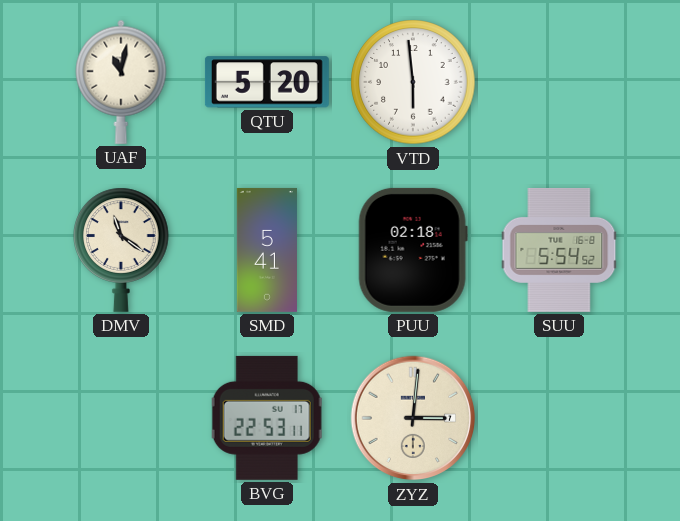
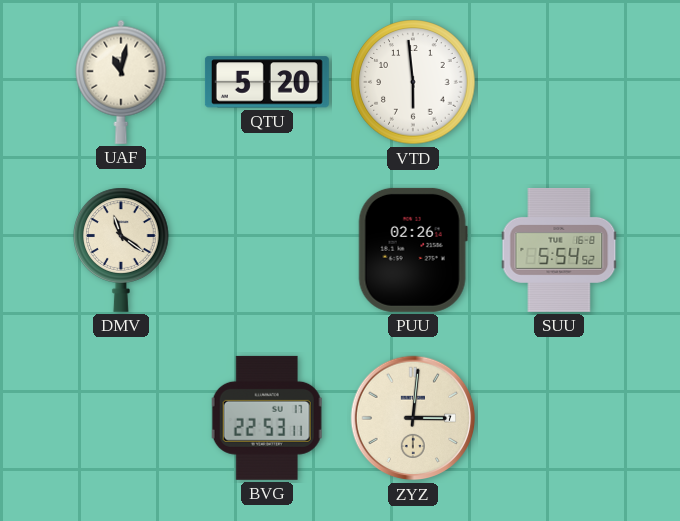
SMD: 5:41 -> none (267, 250)
PUU: 02:18 -> 02:26 (413, 250)
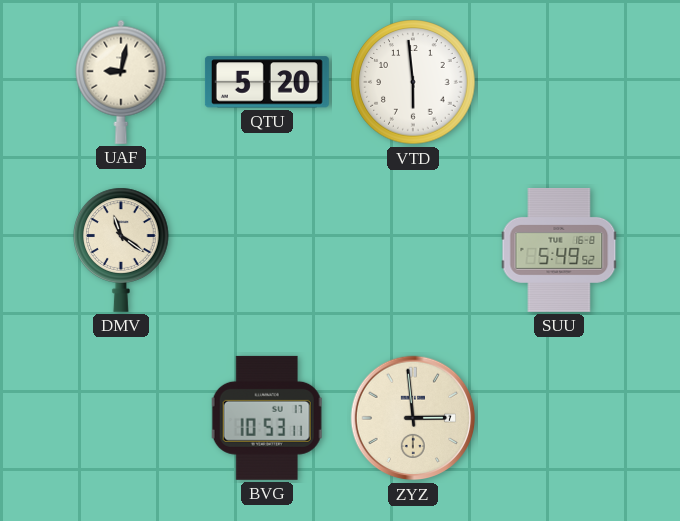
UAF: 11:02 -> 9:02 (121, 82)
PUU: 02:26 -> none (413, 250)
SUU: 5:54 -> 5:49 (559, 250)
BVG: 22:53 -> 10:53 (267, 418)
ZYZ: 3:01 -> 2:59 (413, 418)
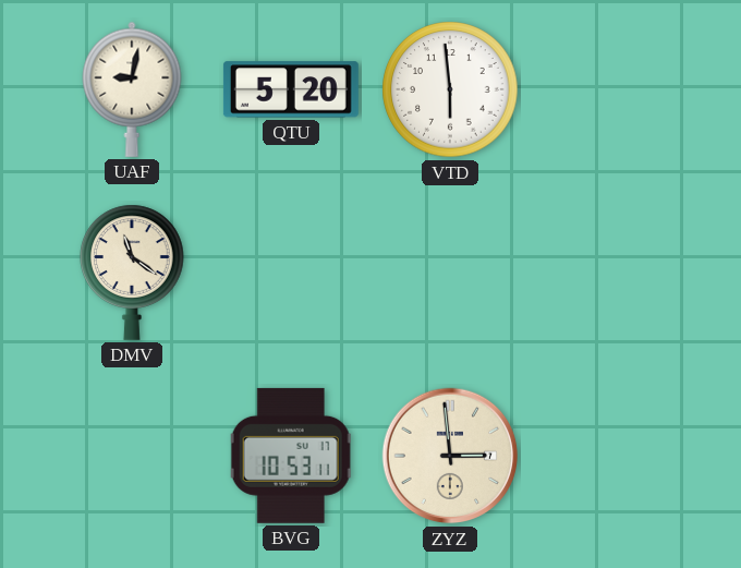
SUU: 5:49 -> none (559, 250)
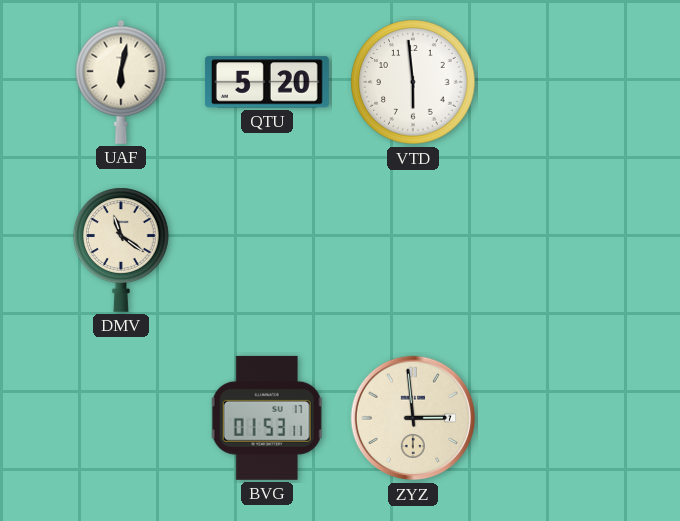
UAF: 9:02 -> 6:02 (121, 82)
BVG: 10:53 -> 01:53 (267, 418)
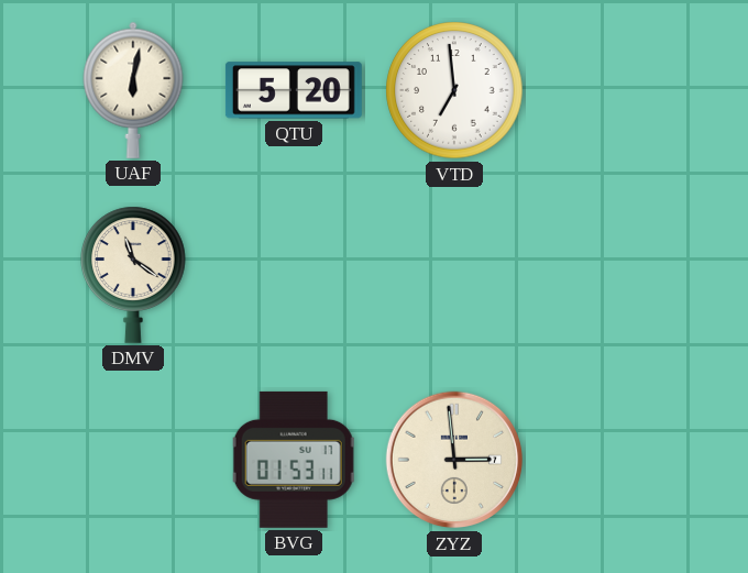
VTD: 5:59 -> 6:59 (454, 90)
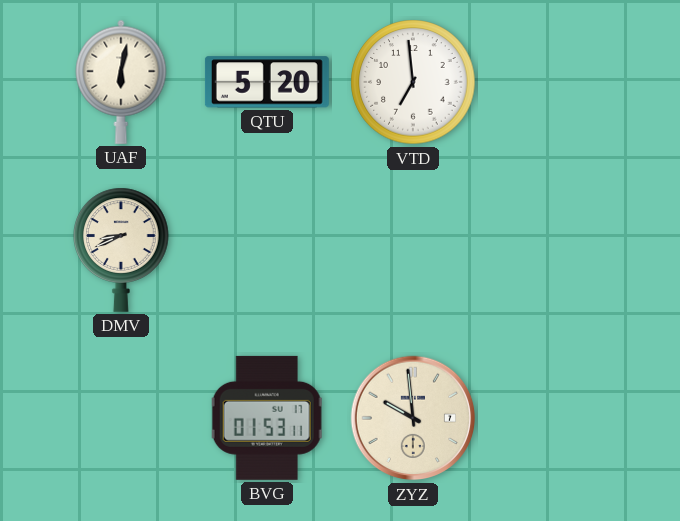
DMV: 11:21 -> 8:41 (121, 250)
ZYZ: 2:59 -> 9:59 (413, 418)
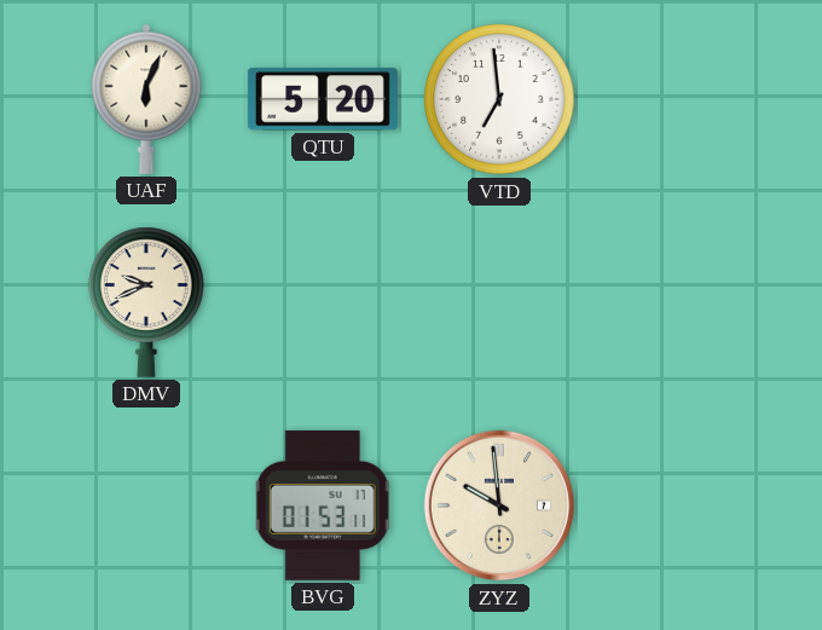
UAF: 6:02 -> 6:04 (146, 99)
DMV: 8:41 -> 9:41 (146, 302)
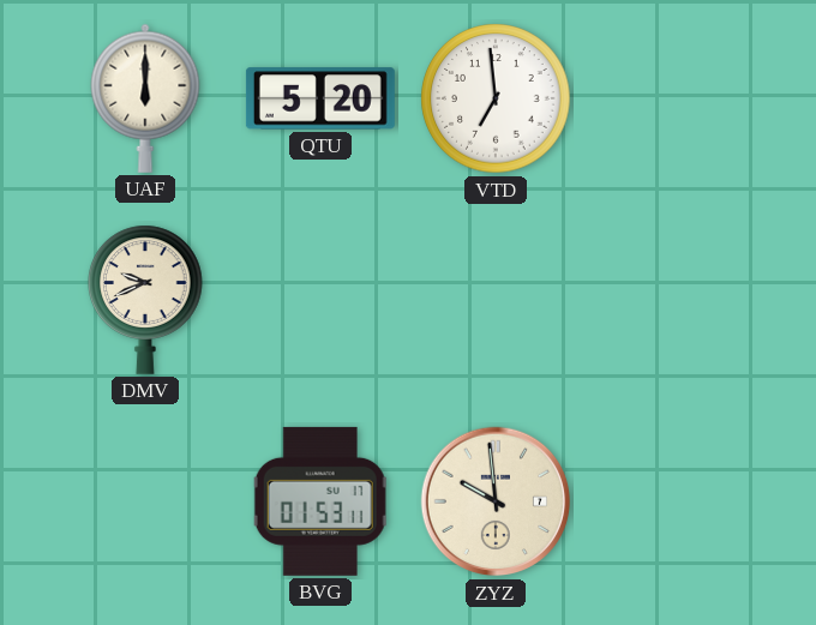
UAF: 6:04 -> 6:00 (145, 98)
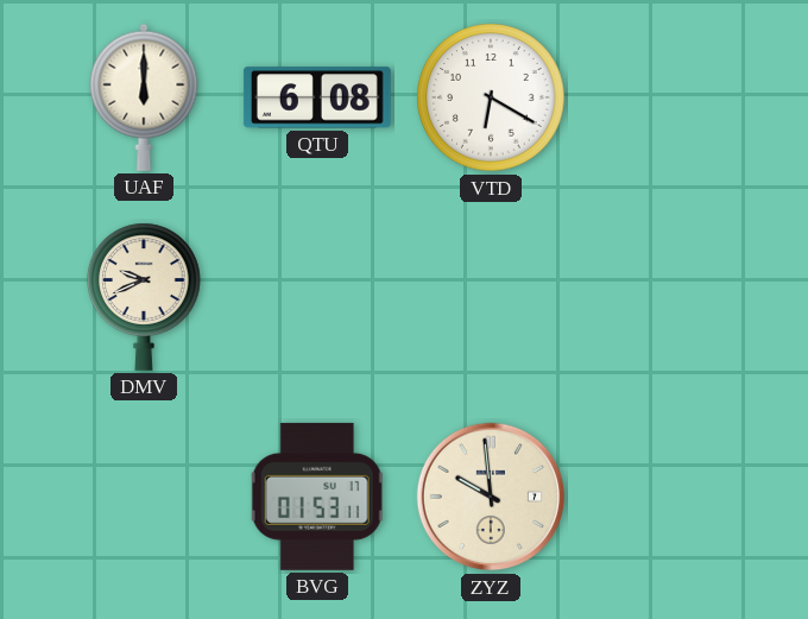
QTU: 5:20 -> 6:08 (317, 97)
VTD: 6:59 -> 6:20 (491, 97)
